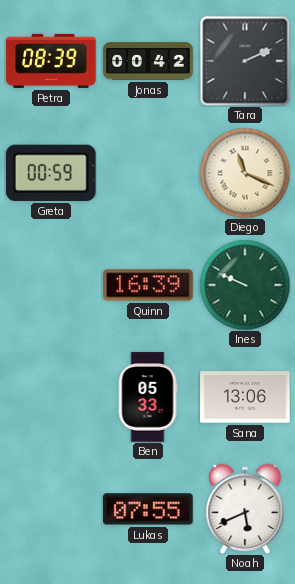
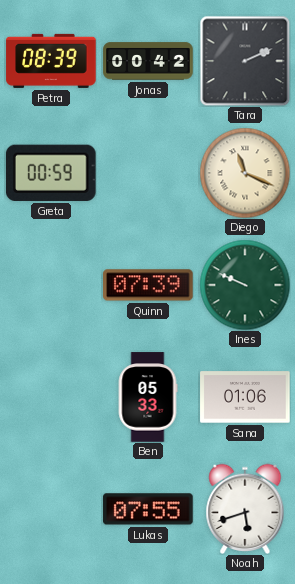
Quinn: 16:39 -> 07:39 (148, 285)
Sana: 13:06 -> 01:06 (245, 397)
Noah: 5:41 -> 5:42 (245, 508)
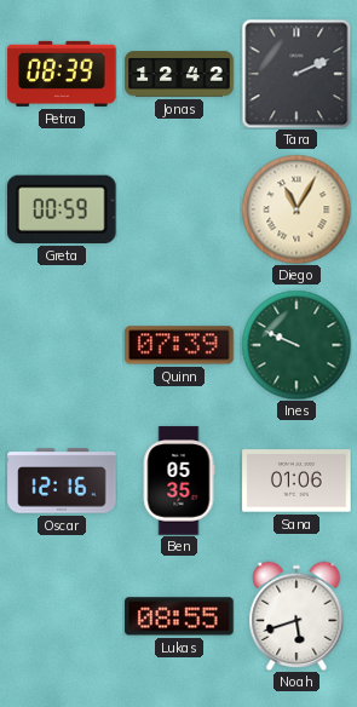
Jonas: 00:42 -> 12:42 (179, 74)
Diego: 11:19 -> 11:05 (296, 209)
Oscar: none -> 12:16 (62, 481)
Ben: 05:33 -> 05:35 (179, 481)
Lukas: 07:55 -> 08:55 (179, 616)
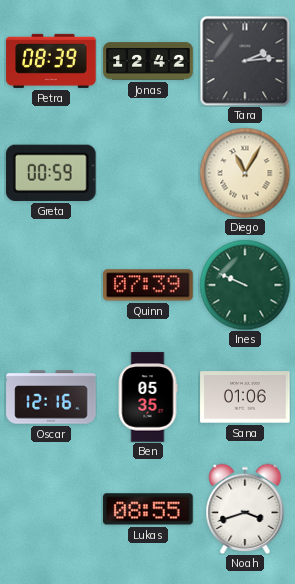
Tara: 2:11 -> 2:14 (245, 61)
Noah: 5:42 -> 3:42 (245, 508)
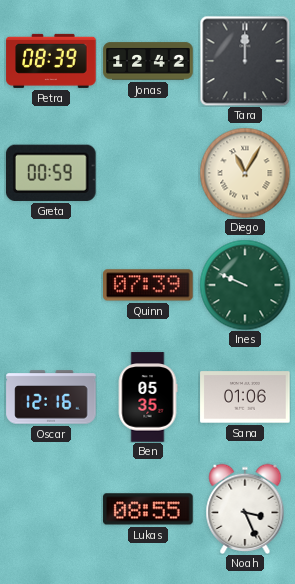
Tara: 2:14 -> 12:00 (245, 61)
Noah: 3:42 -> 3:26 (245, 508)
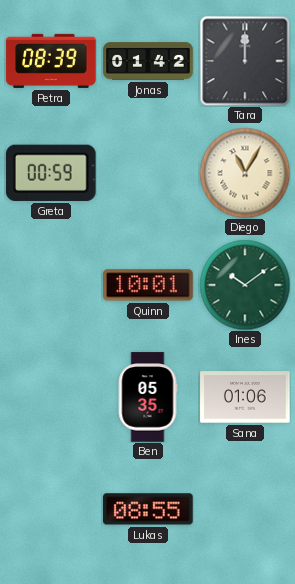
Jonas: 12:42 -> 01:42 (148, 61)
Quinn: 07:39 -> 10:01 (148, 285)
Ines: 9:49 -> 10:09 (245, 285)
Oscar: 12:16 -> none (51, 397)
Noah: 3:26 -> none (245, 508)
